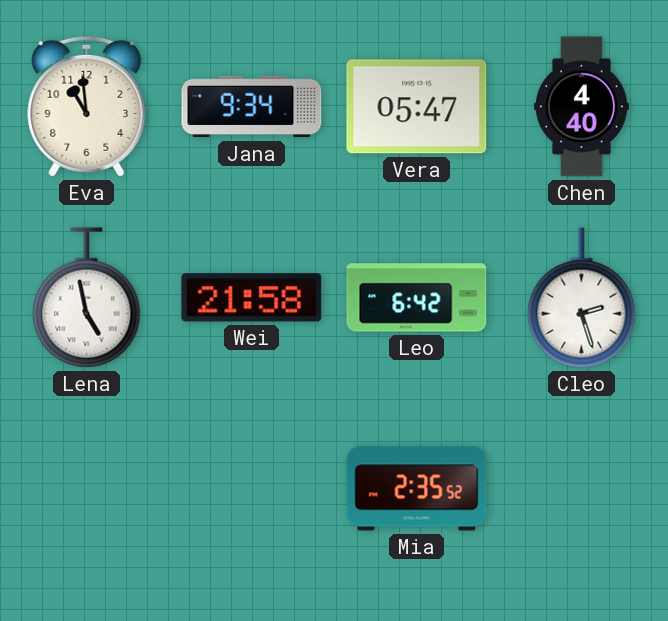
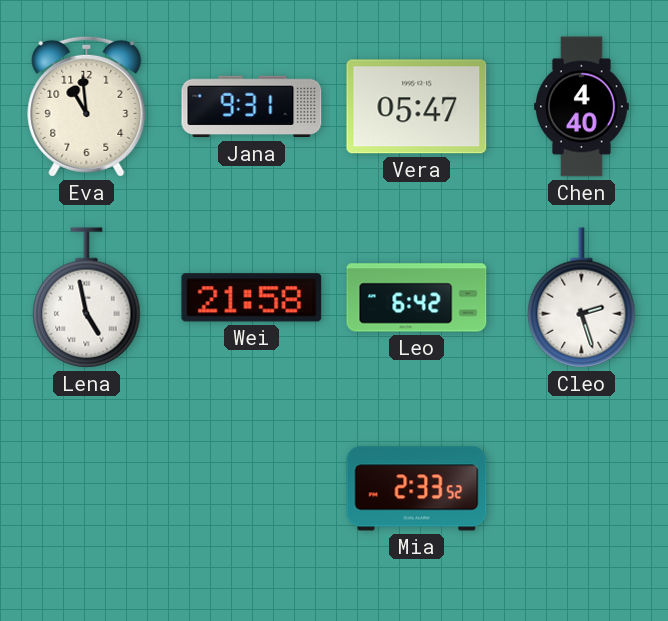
Jana: 9:34 -> 9:31 (252, 107)
Mia: 2:35 -> 2:33 (417, 489)
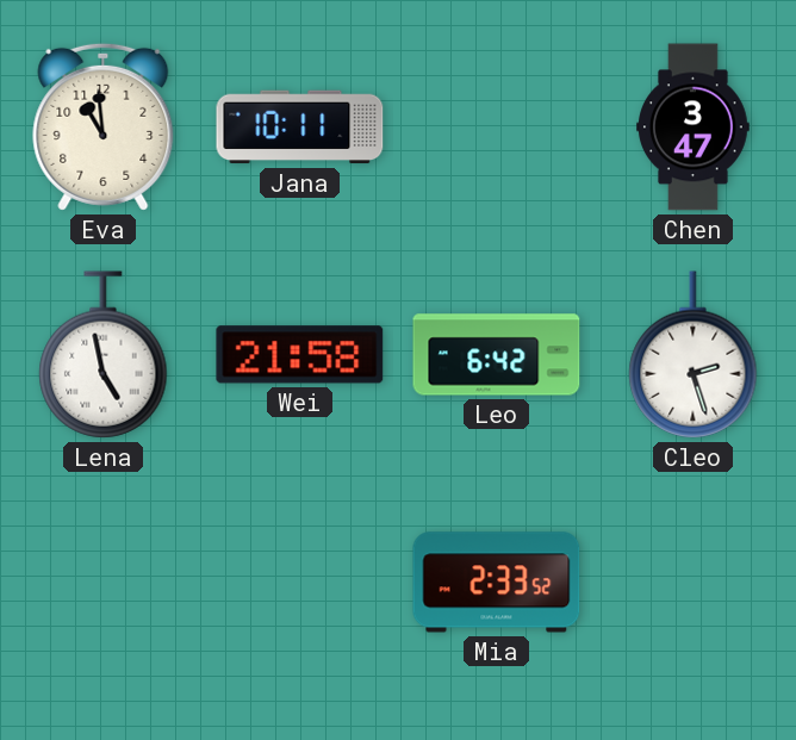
Jana: 9:31 -> 10:11 (300, 128)
Vera: 05:47 -> none (417, 107)
Chen: 4:40 -> 3:47 (694, 128)
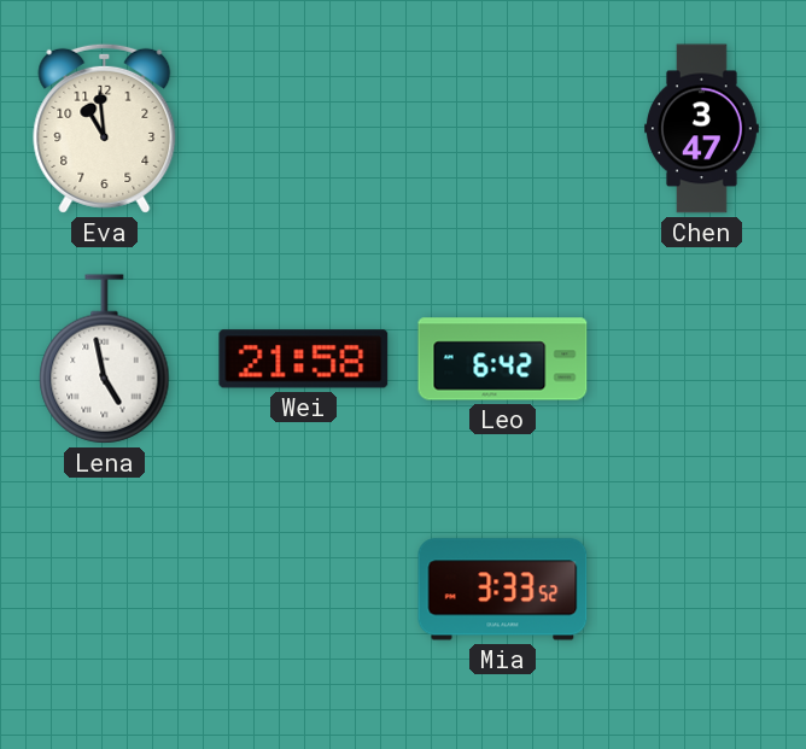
Jana: 10:11 -> none (300, 128)
Cleo: 2:27 -> none (694, 355)
Mia: 2:33 -> 3:33 (503, 590)
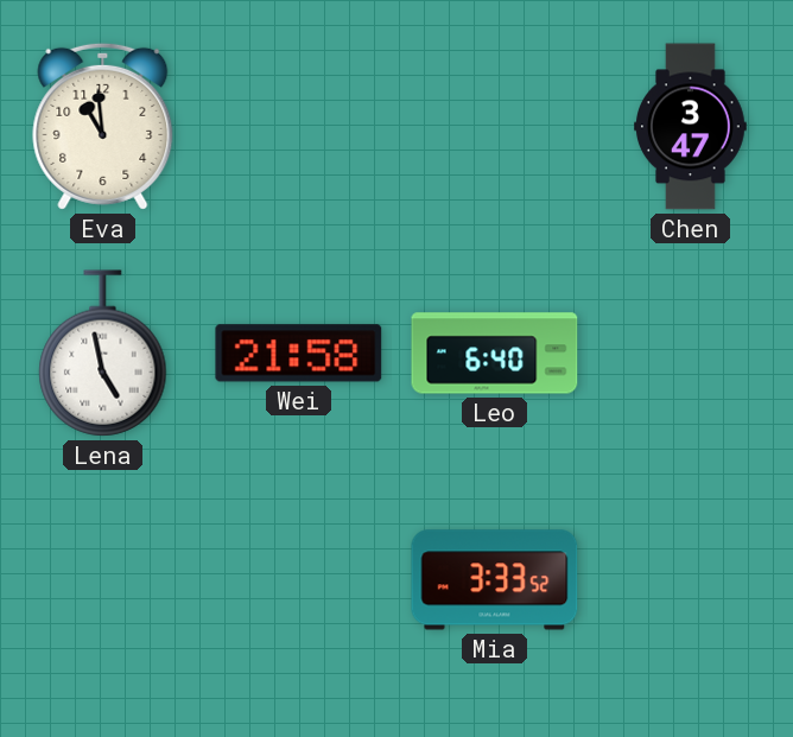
Leo: 6:42 -> 6:40 (495, 354)
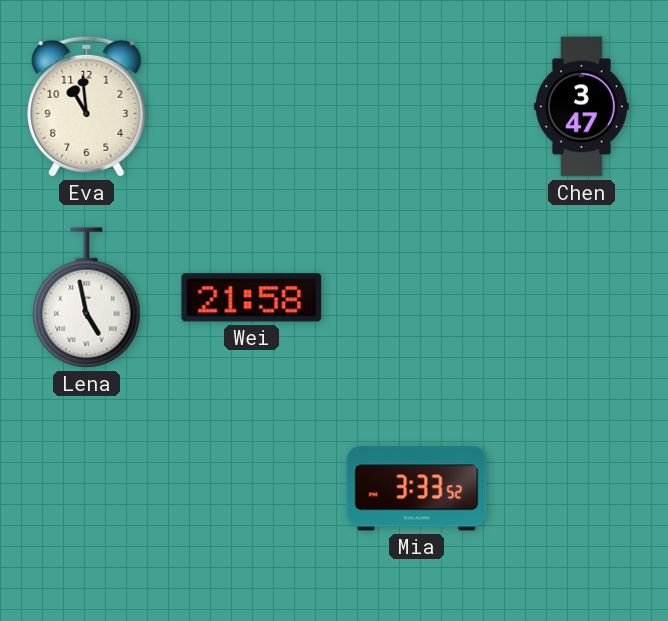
Leo: 6:40 -> none (495, 354)
